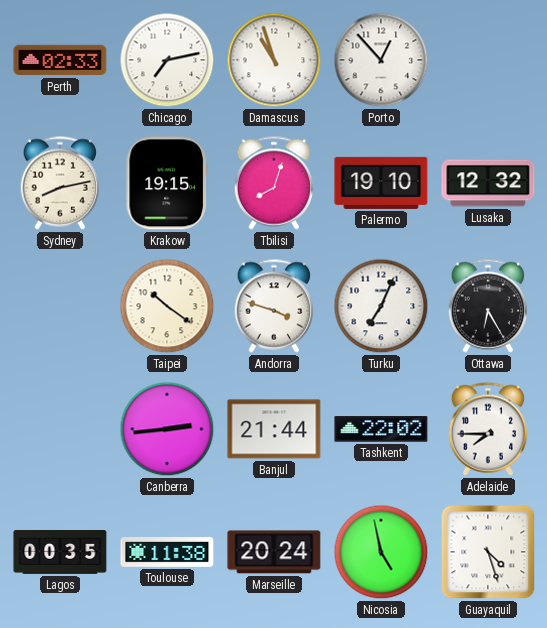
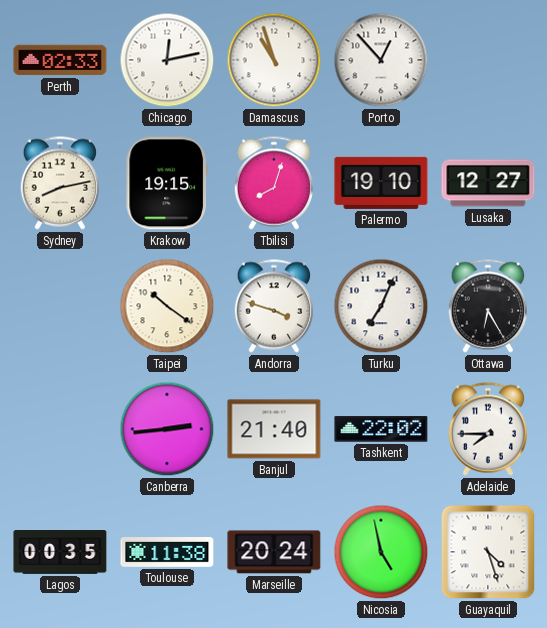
Chicago: 7:13 -> 12:13 (167, 60)
Lusaka: 12:32 -> 12:27 (488, 183)
Banjul: 21:44 -> 21:40 (274, 429)
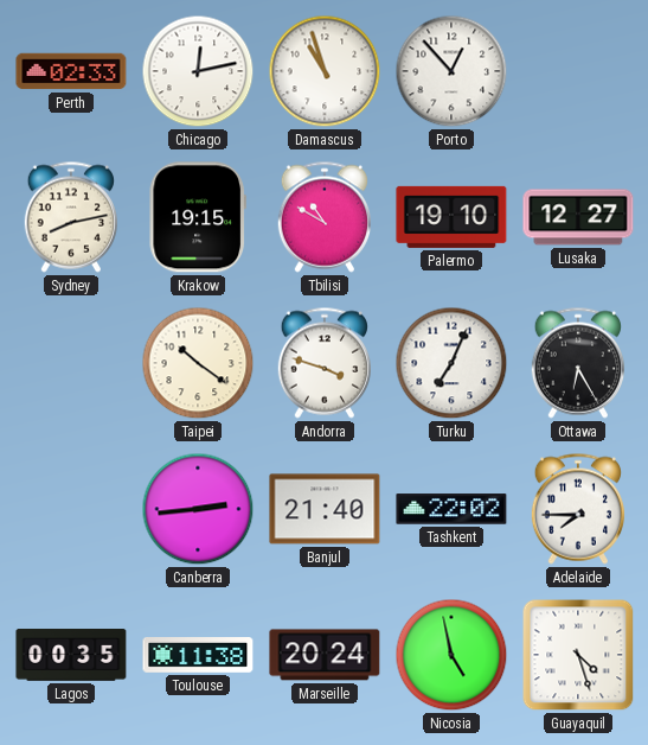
Tbilisi: 8:03 -> 10:50 (323, 217)
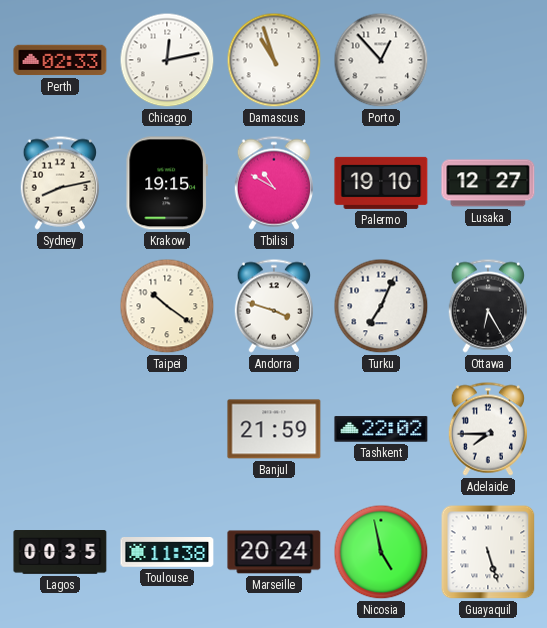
Canberra: 2:44 -> none (198, 509)
Banjul: 21:40 -> 21:59 (274, 429)
Guayaquil: 4:27 -> 5:27 (488, 552)
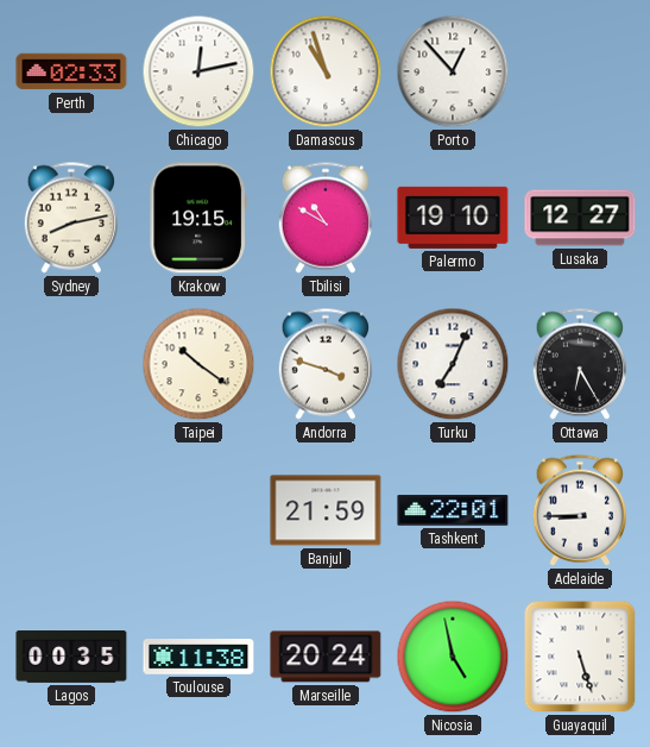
Tashkent: 22:02 -> 22:01 (453, 510)
Adelaide: 7:45 -> 8:45 (579, 510)
